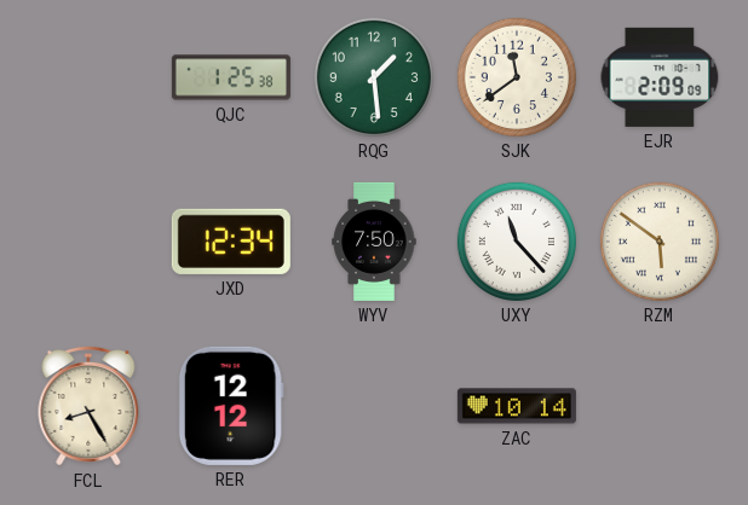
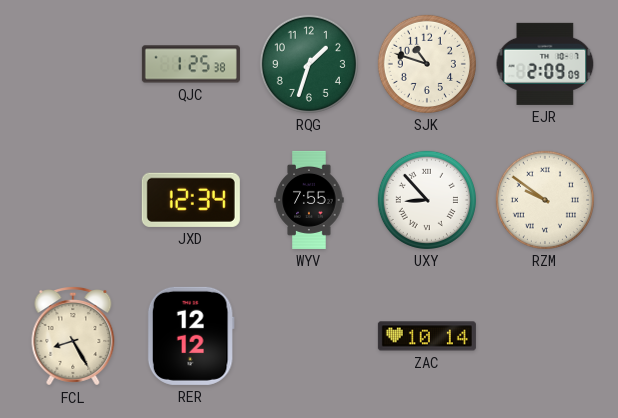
RQG: 1:29 -> 1:33 (309, 64)
SJK: 11:39 -> 10:48 (427, 64)
WYV: 7:50 -> 7:55 (309, 200)
UXY: 11:23 -> 8:53 (427, 200)
RZM: 5:51 -> 9:51 (545, 200)
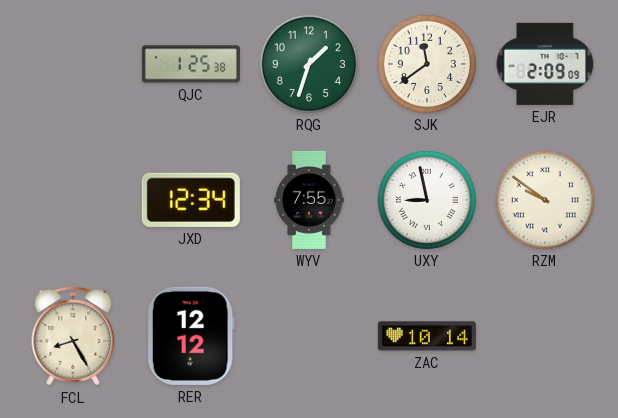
SJK: 10:48 -> 11:39 (427, 64)
UXY: 8:53 -> 8:58 (427, 200)
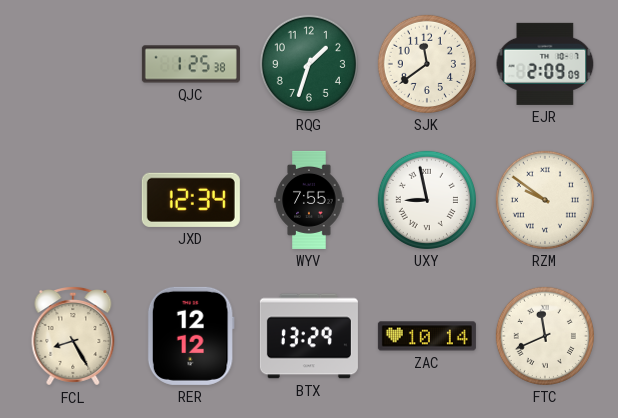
BTX: none -> 13:29 (309, 336)
FTC: none -> 11:41 (545, 336)
